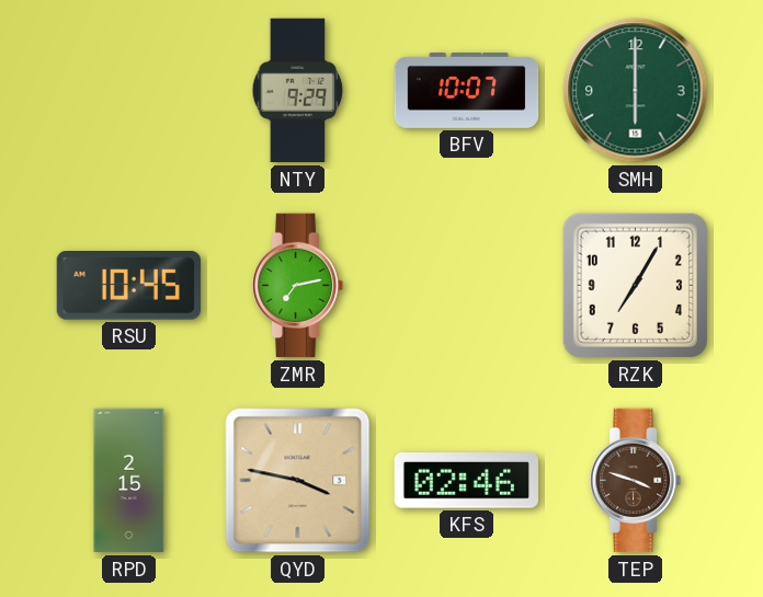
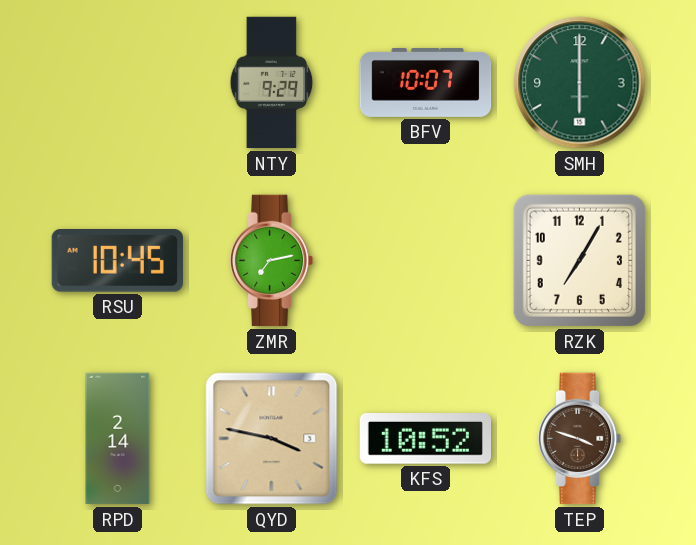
RPD: 2:15 -> 2:14 (118, 439)
KFS: 02:46 -> 10:52 (425, 439)
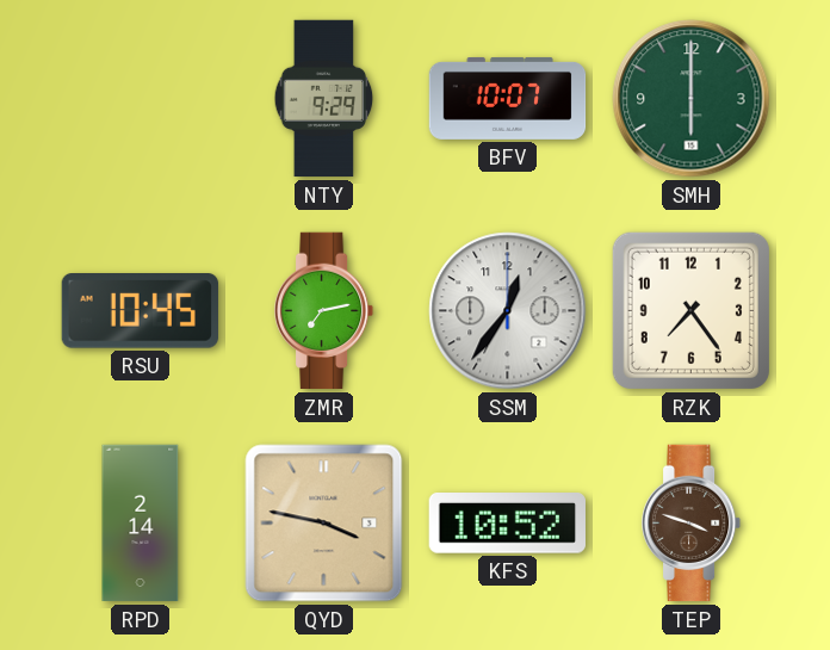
SSM: none -> 12:36 (508, 311)
RZK: 7:05 -> 7:24 (690, 310)
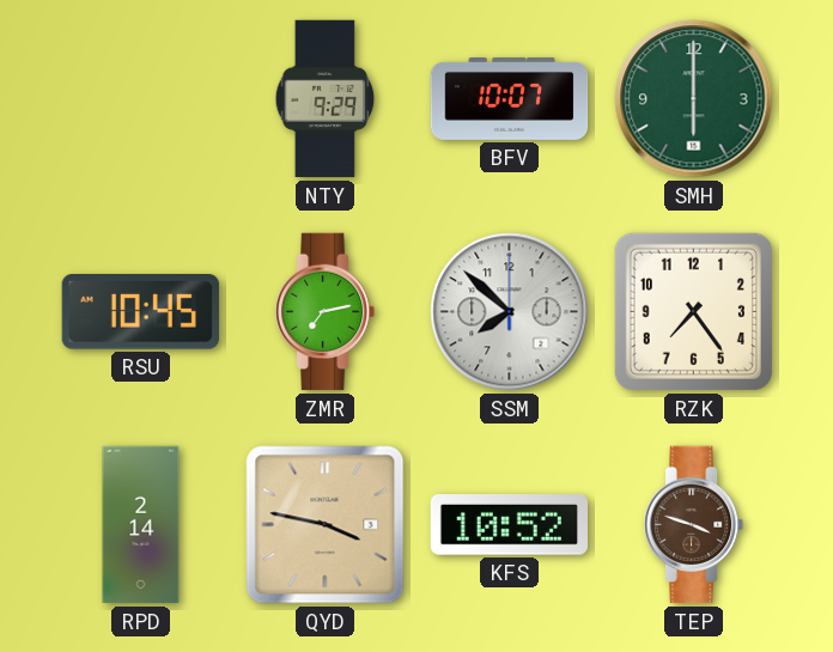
SSM: 12:36 -> 7:52 (510, 312)
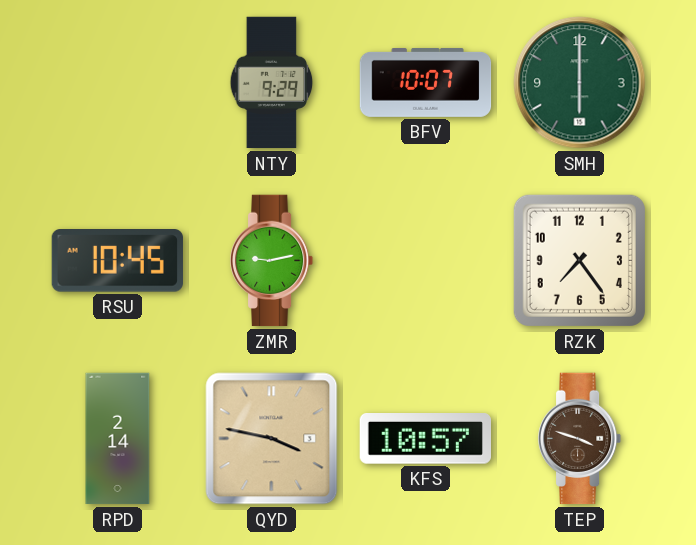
ZMR: 7:13 -> 9:13 (272, 261)
SSM: 7:52 -> none (510, 312)
KFS: 10:52 -> 10:57 (425, 439)
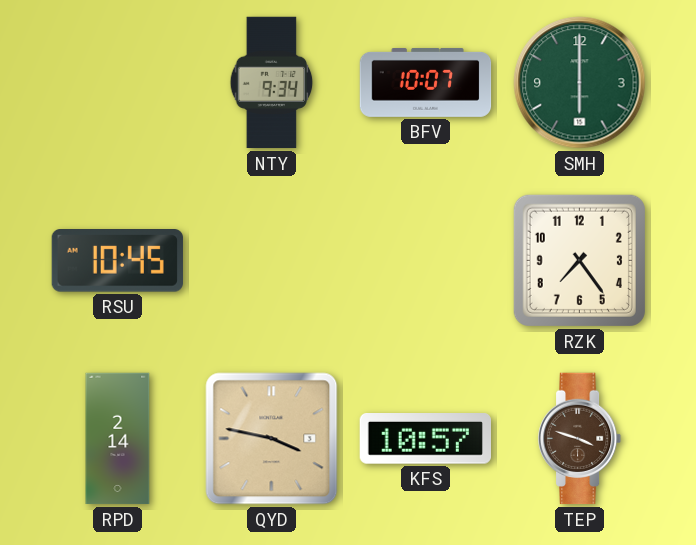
NTY: 9:29 -> 9:34 (272, 83)
ZMR: 9:13 -> none (272, 261)
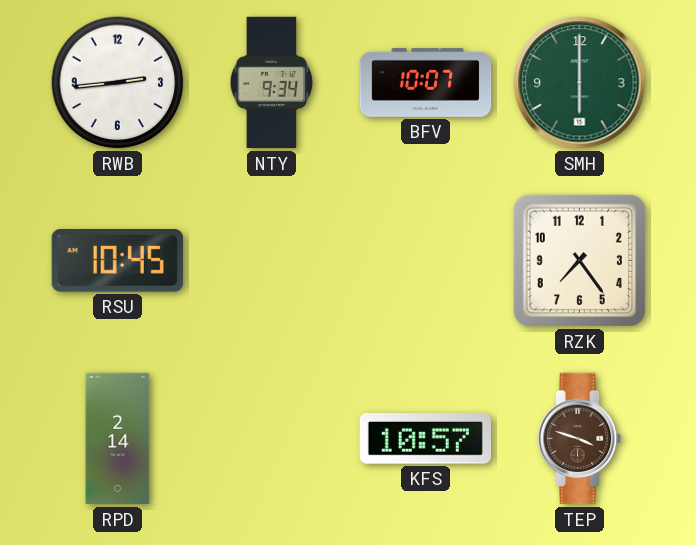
RWB: none -> 2:44 (118, 83)
QYD: 3:47 -> none (272, 439)
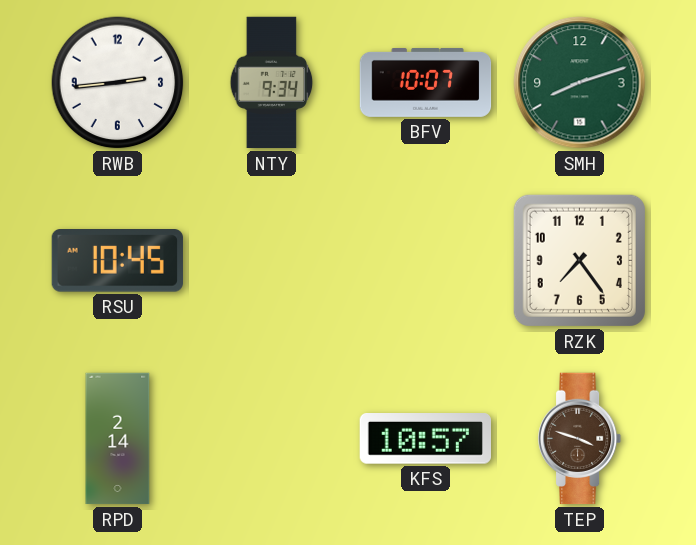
SMH: 6:00 -> 8:12 (580, 83)
